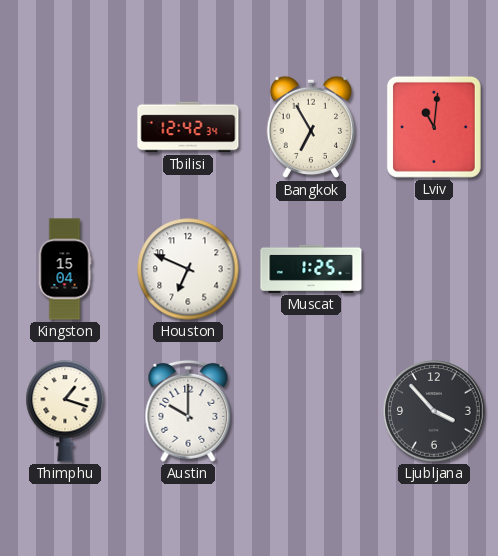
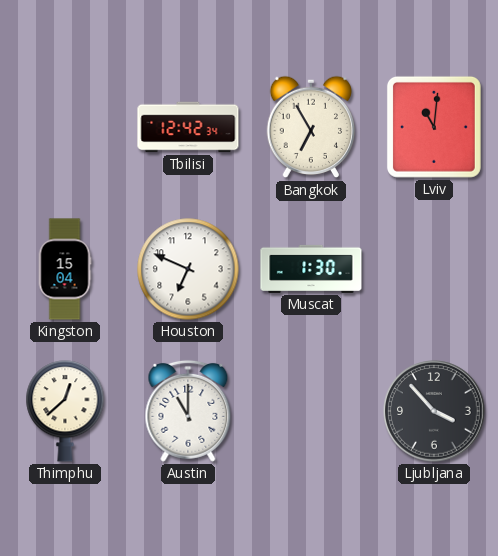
Muscat: 1:25 -> 1:30 (311, 269)
Thimphu: 1:18 -> 12:38 (65, 411)
Austin: 10:00 -> 11:00 (188, 411)
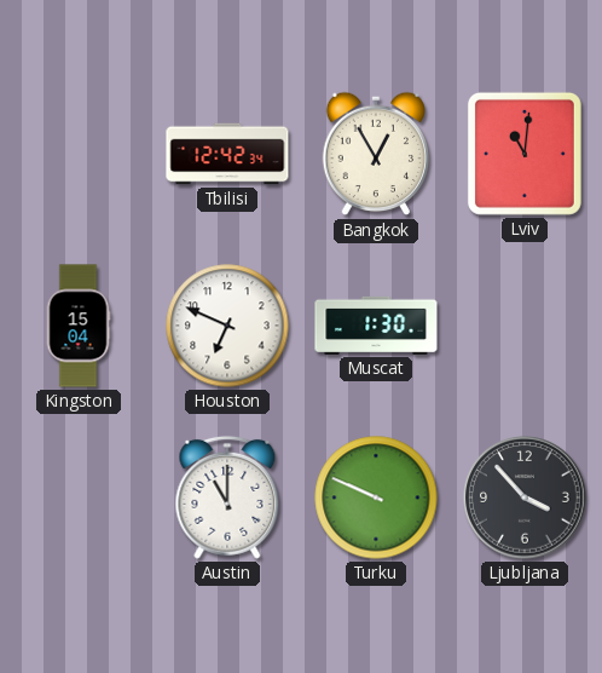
Bangkok: 6:55 -> 12:55 (375, 154)
Thimphu: 12:38 -> none (65, 411)
Turku: none -> 9:49 (376, 497)
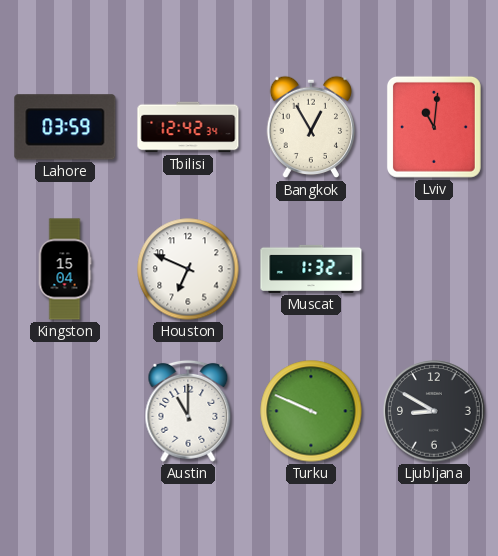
Lahore: none -> 03:59 (65, 127)
Muscat: 1:30 -> 1:32 (311, 269)
Ljubljana: 3:53 -> 8:50 (434, 411)
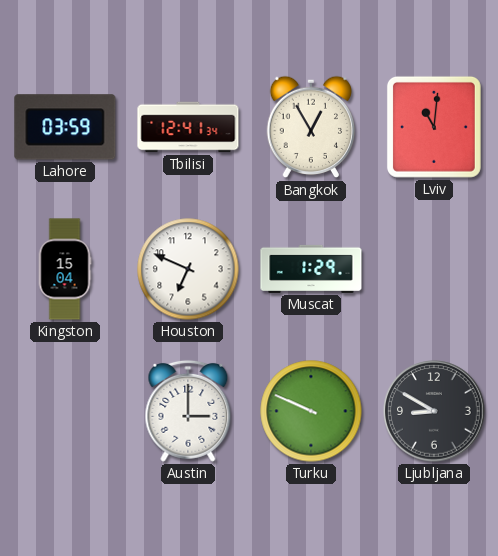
Tbilisi: 12:42 -> 12:41 (188, 127)
Muscat: 1:32 -> 1:29 (311, 269)
Austin: 11:00 -> 3:00 (188, 411)
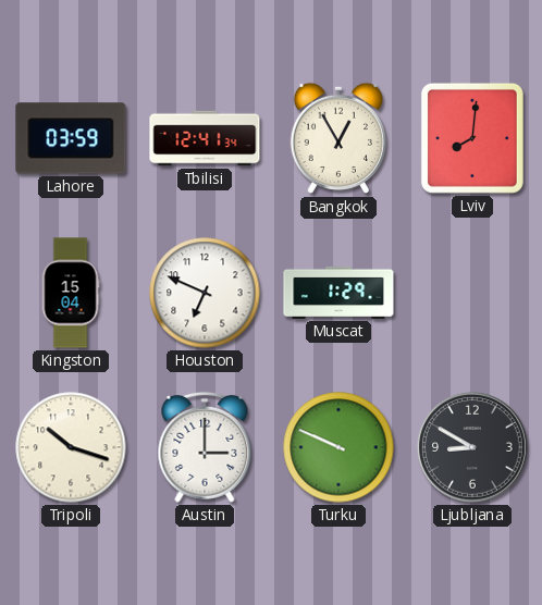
Lviv: 11:01 -> 8:01 (472, 138)
Tripoli: none -> 10:18 (71, 447)
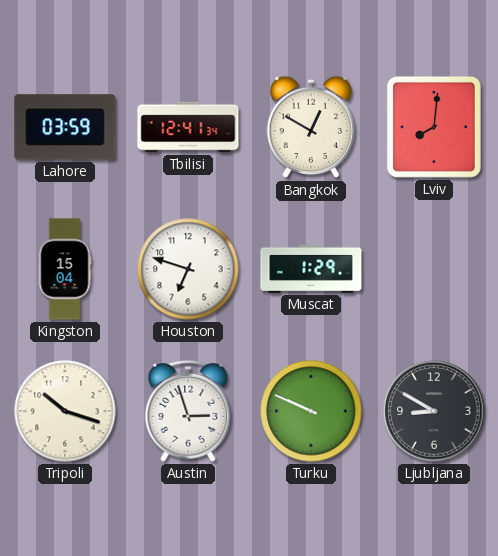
Bangkok: 12:55 -> 12:50 (310, 127)
Houston: 6:49 -> 6:48 (188, 269)
Austin: 3:00 -> 2:57 (188, 411)
